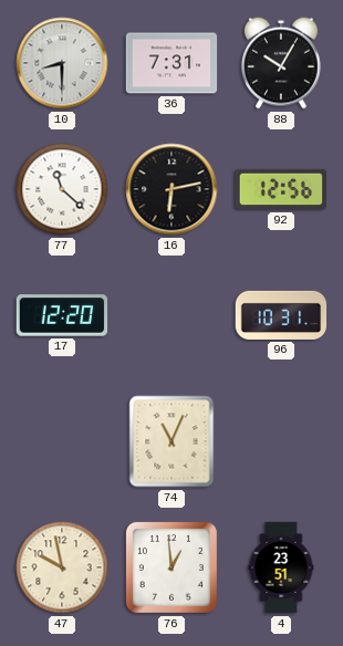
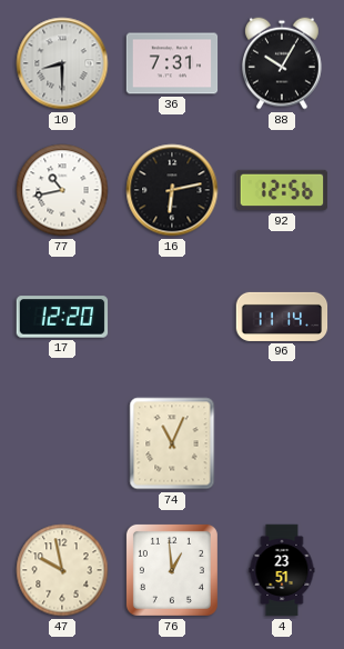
77: 11:22 -> 10:43 (62, 190)
96: 10:31 -> 11:14 (282, 317)
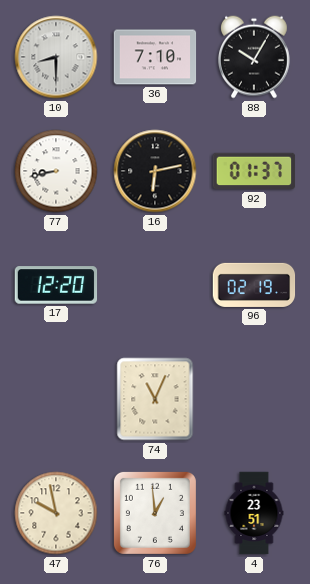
36: 7:31 -> 7:10 (155, 57)
77: 10:43 -> 8:43 (56, 171)
92: 12:56 -> 01:37 (254, 171)
96: 11:14 -> 02:19 (254, 285)
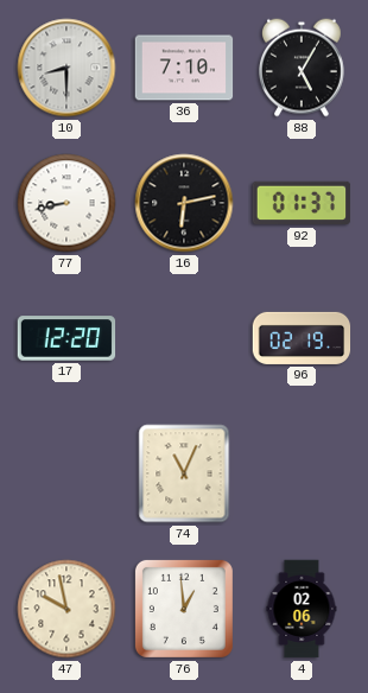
88: 10:05 -> 5:05 (303, 68)
4: 23:51 -> 02:06 (302, 609)
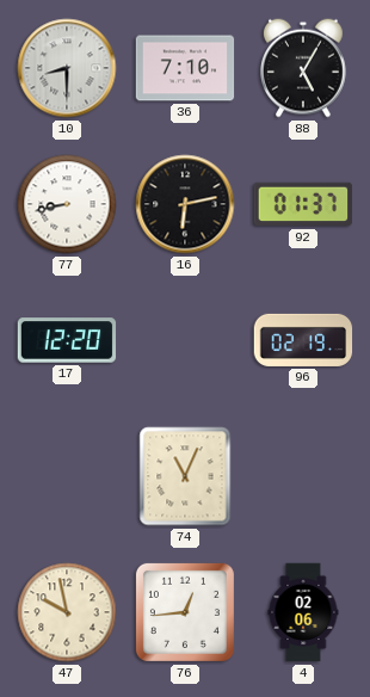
76: 12:59 -> 12:44 (185, 612)
